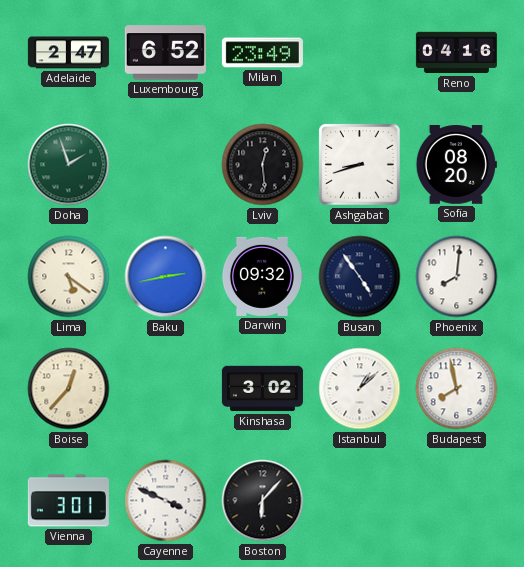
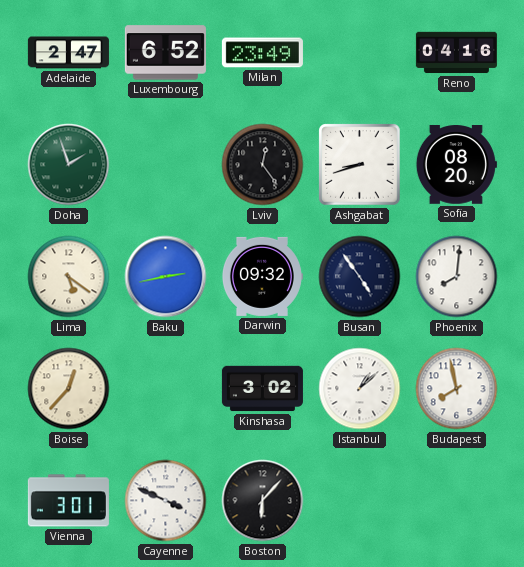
Lviv: 12:29 -> 12:24 (263, 165)
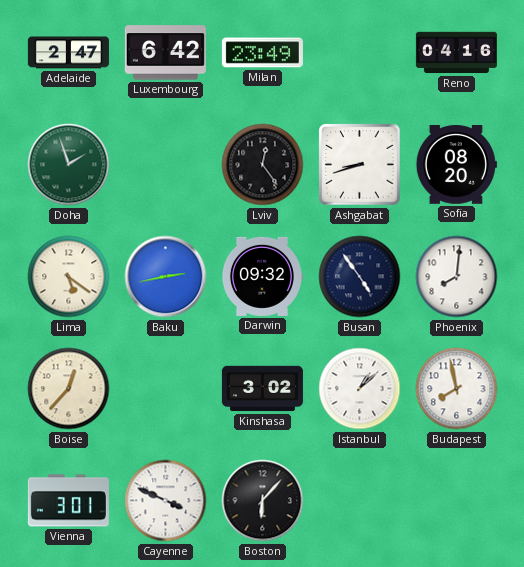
Luxembourg: 6:52 -> 6:42 (165, 53)
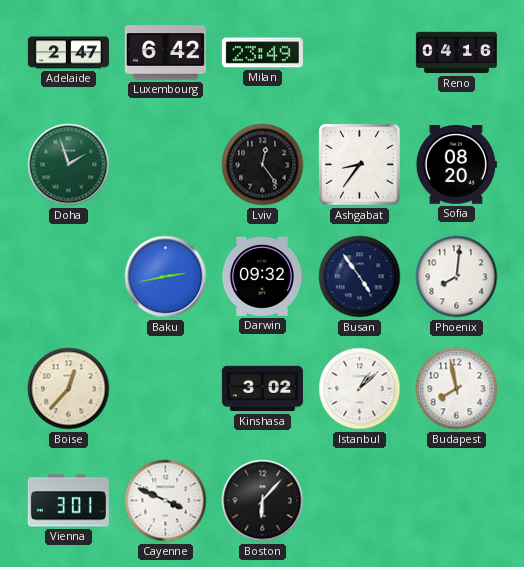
Ashgabat: 8:42 -> 8:36 (360, 165)
Lima: 5:21 -> none (69, 277)
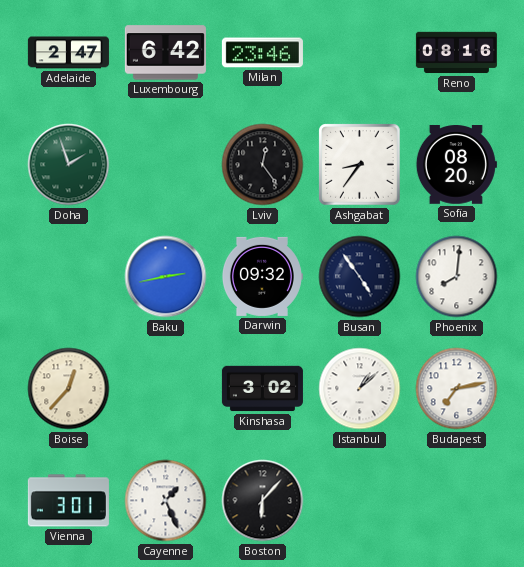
Milan: 23:49 -> 23:46 (262, 53)
Reno: 04:16 -> 08:16 (456, 53)
Budapest: 7:58 -> 7:13 (457, 389)
Cayenne: 3:49 -> 1:26 (166, 501)
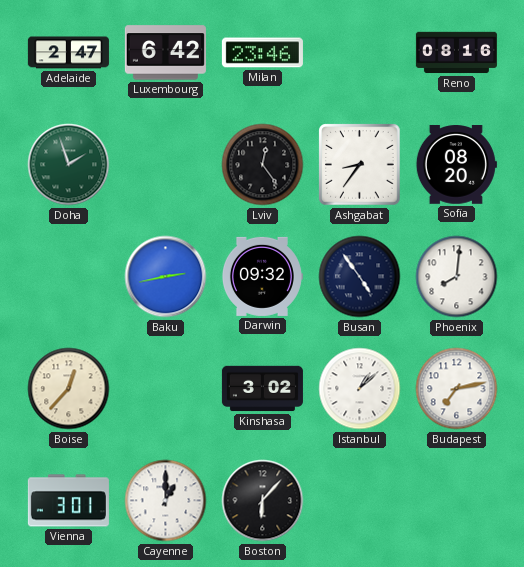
Cayenne: 1:26 -> 1:00 (166, 501)
